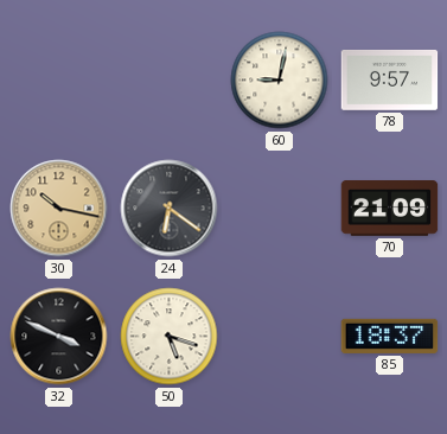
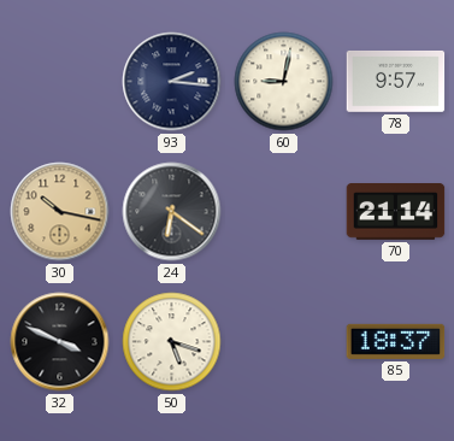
93: none -> 2:16 (172, 82)
70: 21:09 -> 21:14 (396, 212)
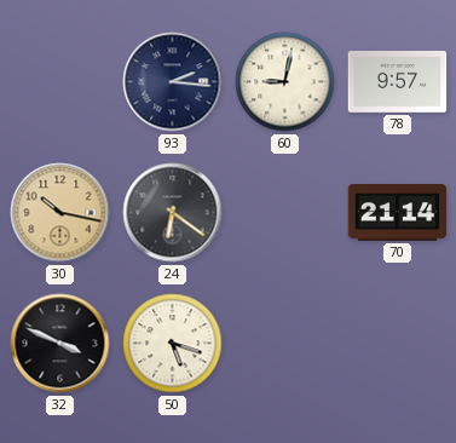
85: 18:37 -> none (396, 341)
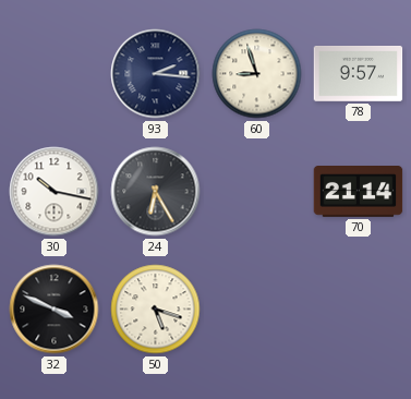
60: 9:02 -> 8:57 (257, 74)
30 dial: champagne -> white (55, 192)
24: 6:21 -> 6:25 (156, 192)
